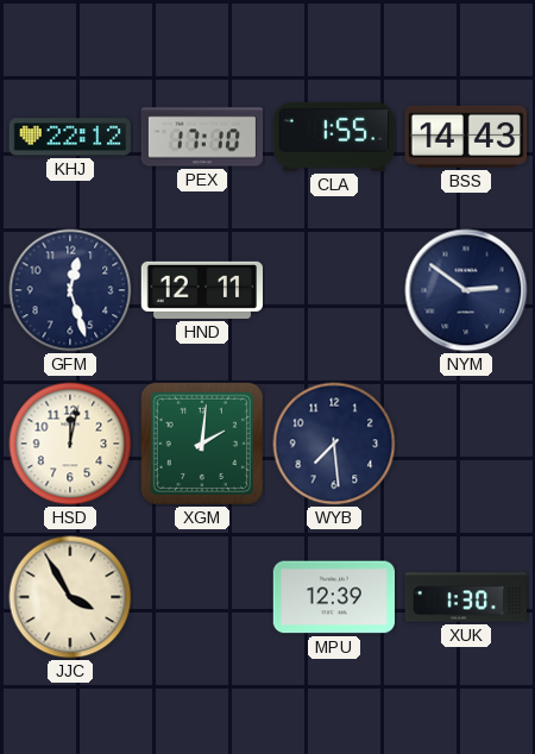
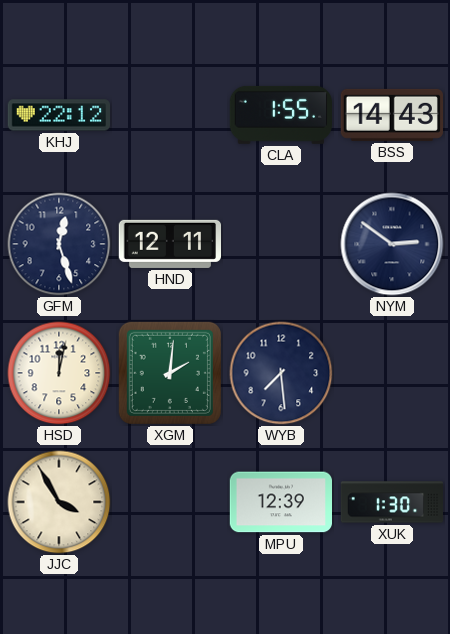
PEX: 17:10 -> none (202, 137)
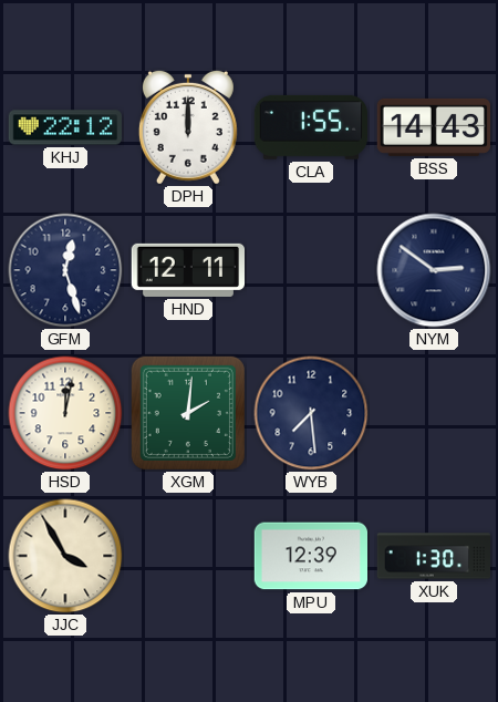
DPH: none -> 12:00 (188, 127)
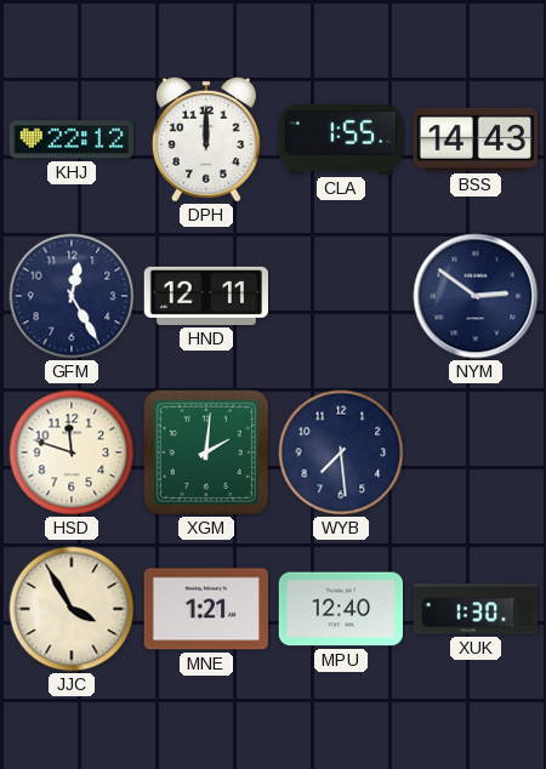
GFM: 12:27 -> 12:25 (72, 296)
HSD: 12:02 -> 11:48 (72, 452)
MNE: none -> 1:21 (205, 609)
MPU: 12:39 -> 12:40 (340, 609)
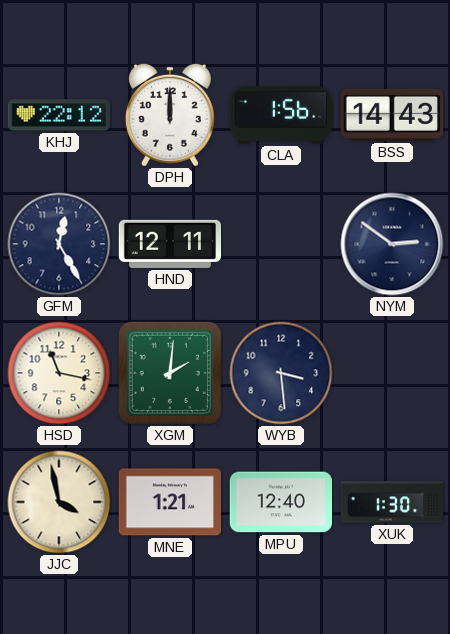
CLA: 1:55 -> 1:56 (280, 115)
HSD: 11:48 -> 11:17 (59, 373)
WYB: 7:29 -> 3:29 (281, 373)
JJC: 3:55 -> 3:58 (59, 502)
